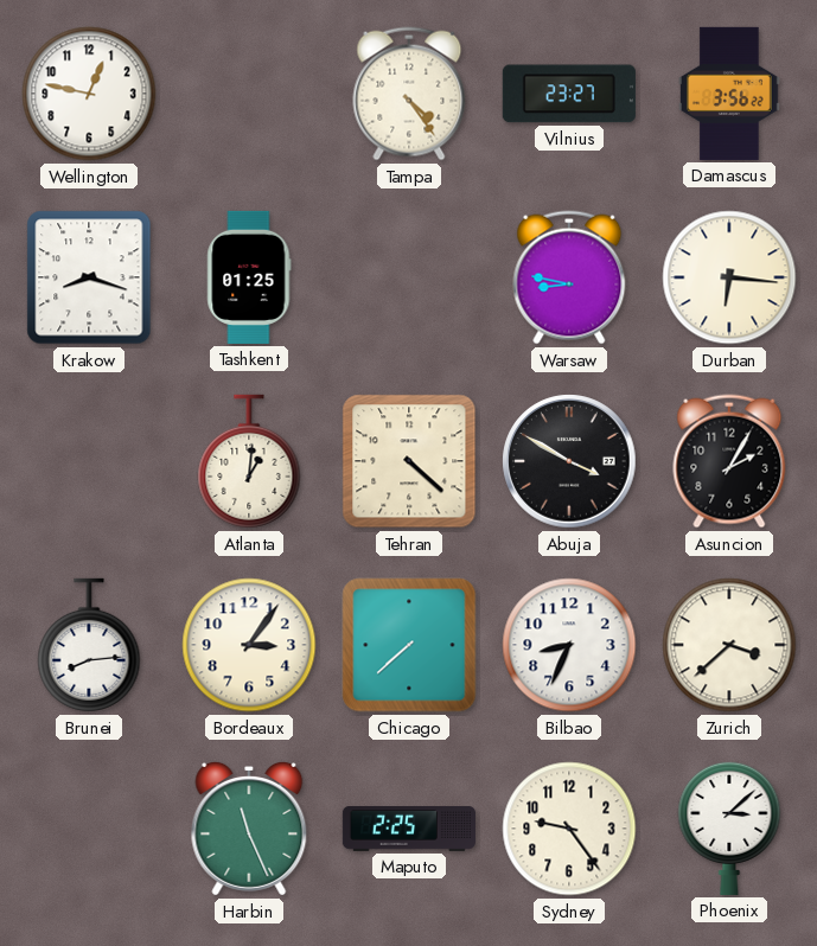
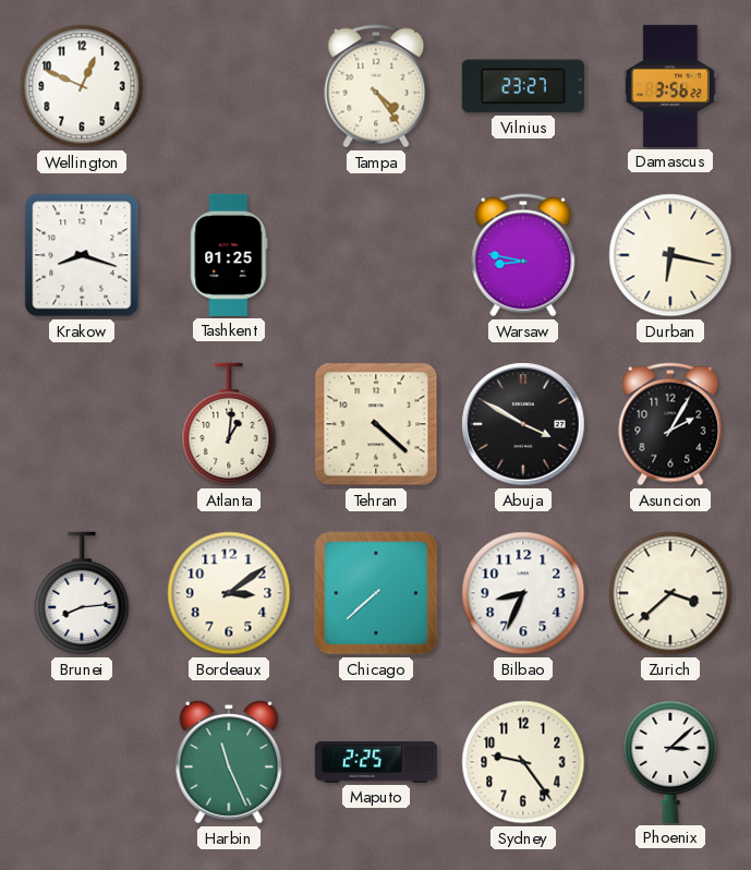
Wellington: 12:47 -> 12:49 (82, 86)
Durban: 6:16 -> 6:17 (670, 255)
Bordeaux: 3:06 -> 3:09 (229, 593)
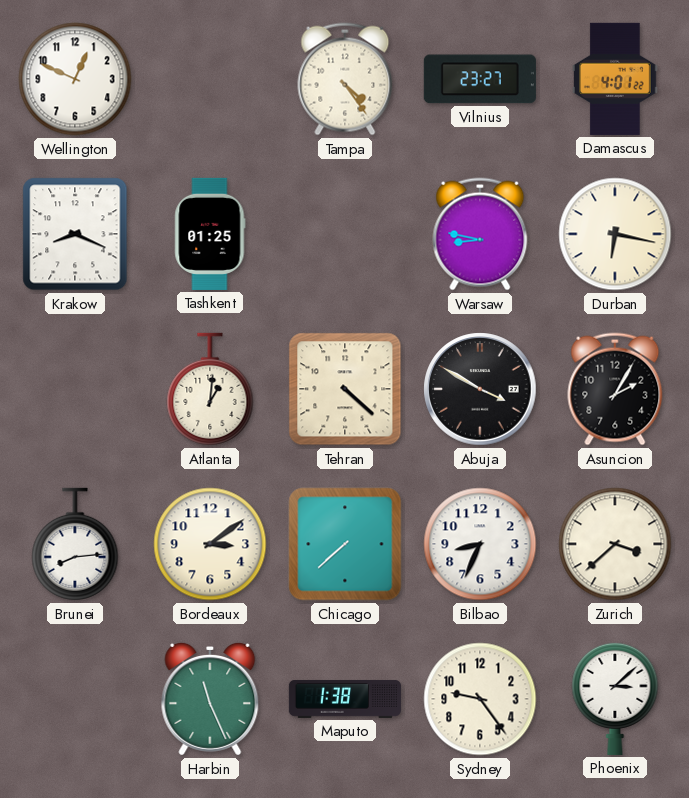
Damascus: 3:56 -> 4:01 (615, 79)
Krakow: 8:18 -> 8:19 (75, 234)
Maputo: 2:25 -> 1:38 (345, 699)
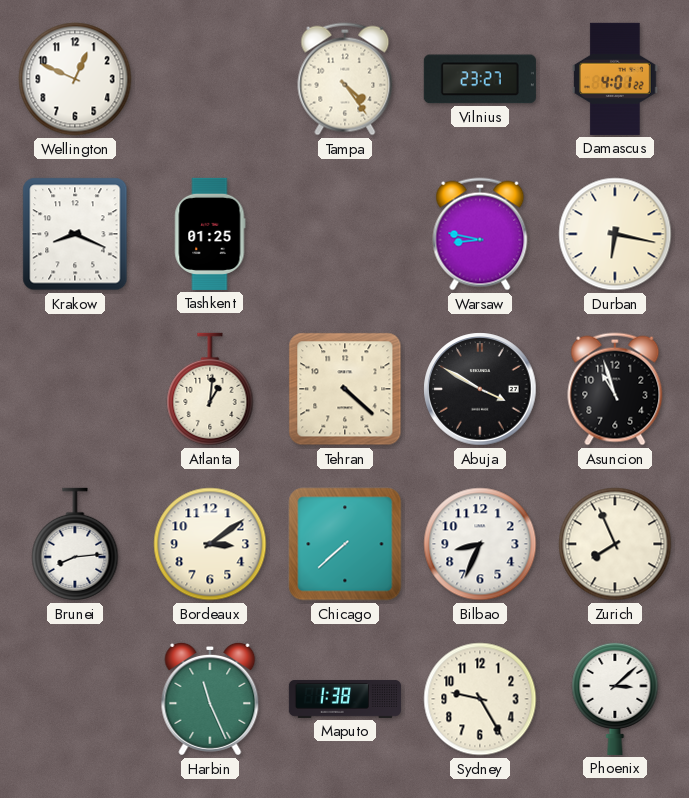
Asuncion: 2:05 -> 10:57 (615, 389)
Zurich: 3:38 -> 7:56 (615, 544)
Sydney: 9:24 -> 9:25 (480, 699)
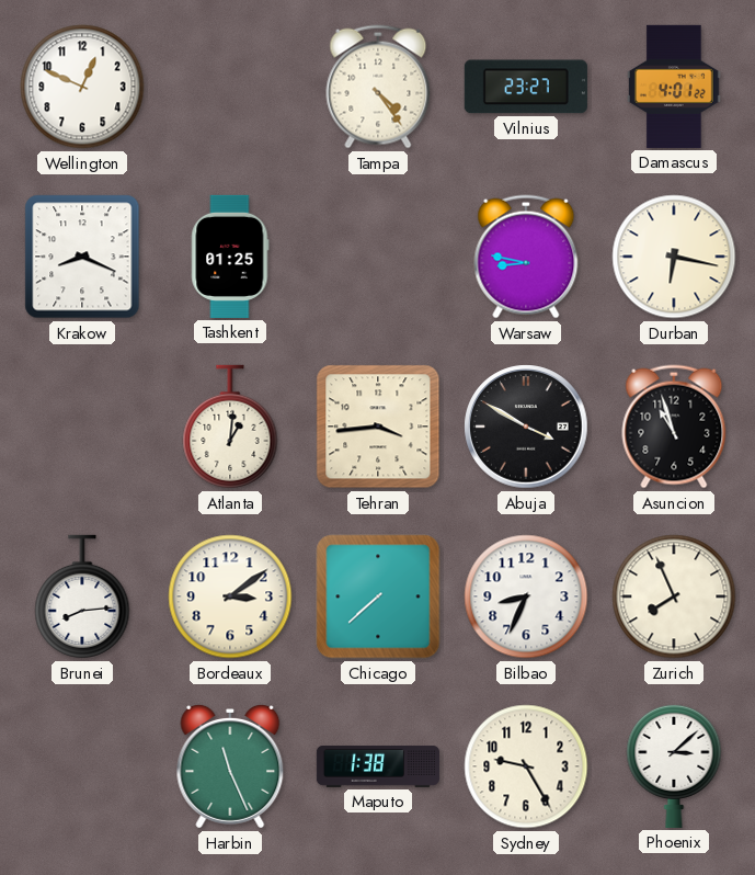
Tehran: 4:22 -> 3:44 (378, 427)
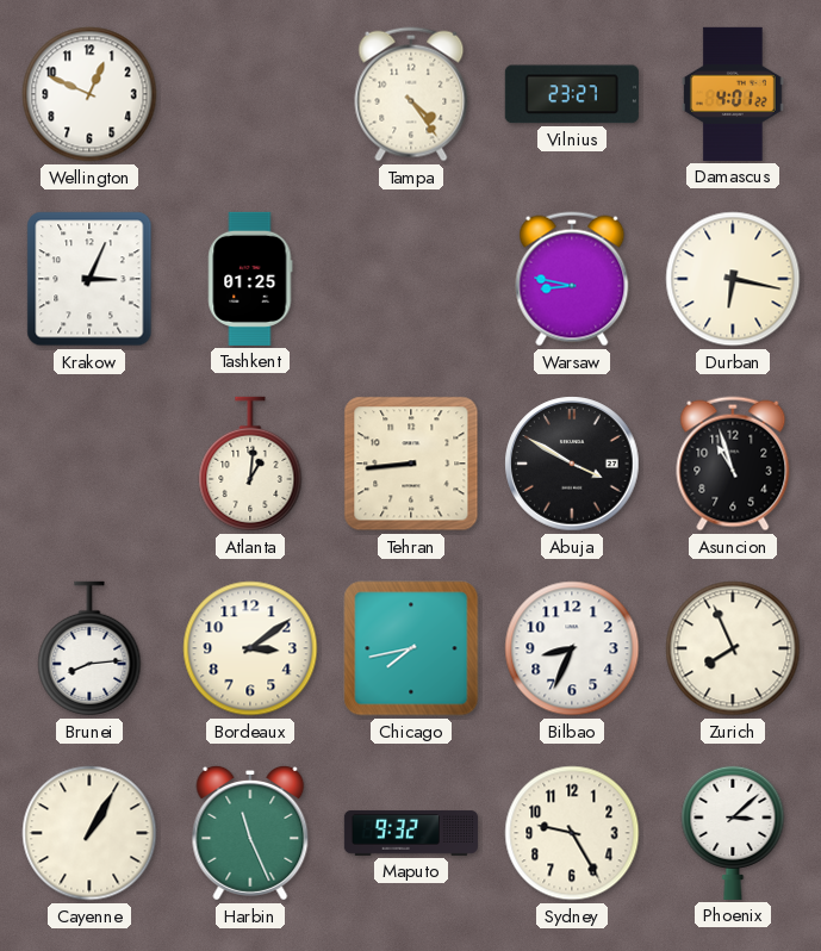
Krakow: 8:19 -> 3:04 (89, 279)
Tehran: 3:44 -> 8:44 (411, 464)
Chicago: 7:38 -> 7:43 (411, 648)
Cayenne: none -> 1:05 (89, 833)
Maputo: 1:38 -> 9:32 (411, 833)
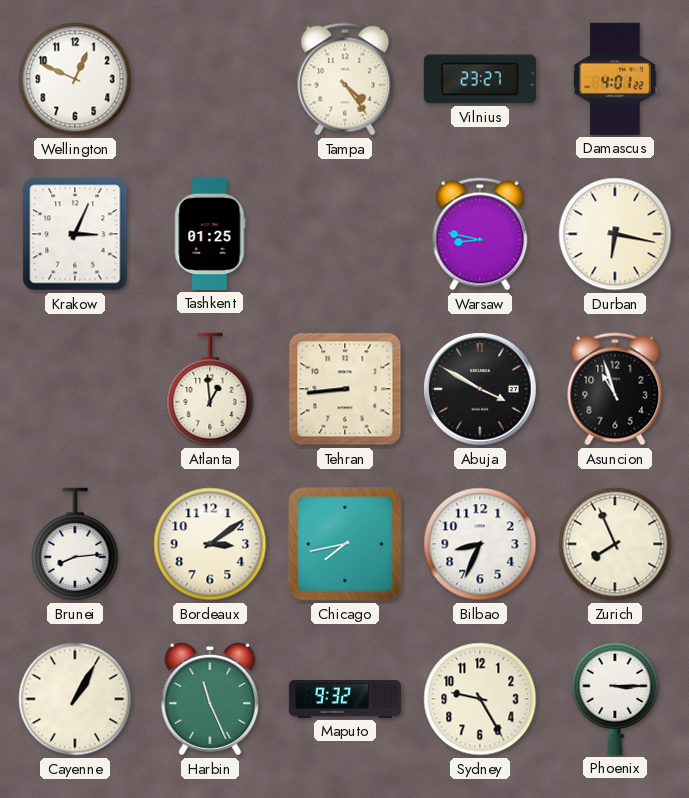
Atlanta: 1:01 -> 12:59 (210, 389)
Phoenix: 3:08 -> 3:15 (615, 698)
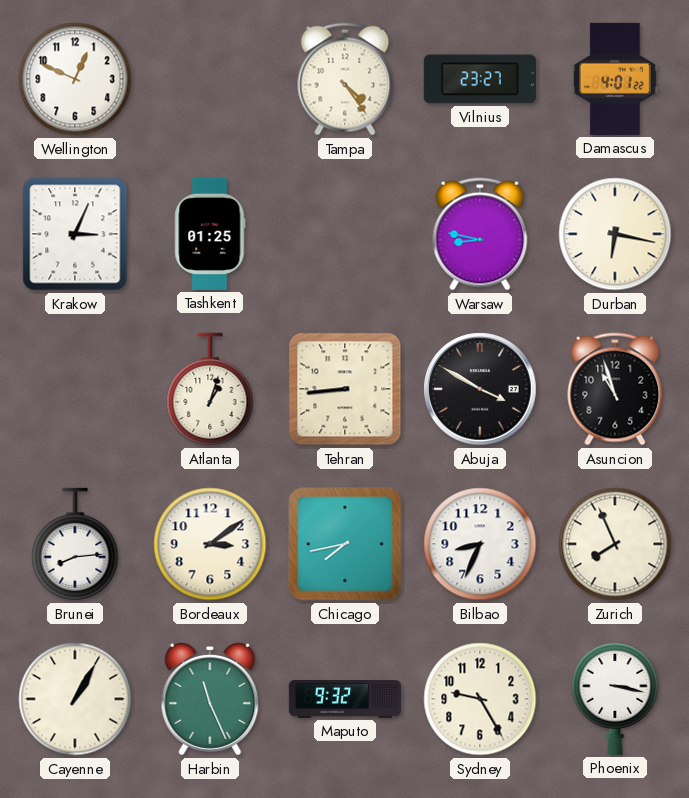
Atlanta: 12:59 -> 1:03 (210, 389)
Phoenix: 3:15 -> 3:17 (615, 698)
